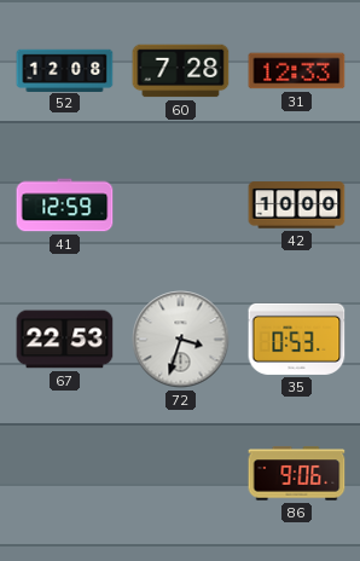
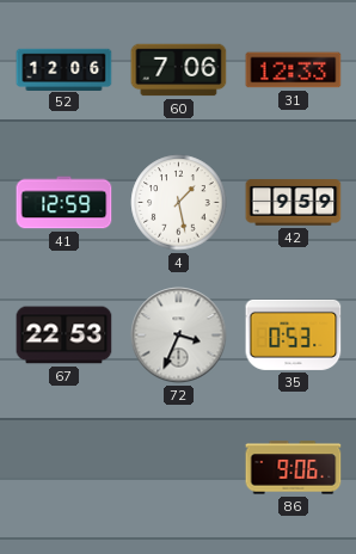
52: 12:08 -> 12:06 (65, 69)
60: 7:28 -> 7:06 (179, 70)
4: none -> 1:28 (179, 203)
42: 10:00 -> 9:59 (294, 203)
72: 3:33 -> 3:34 (179, 336)
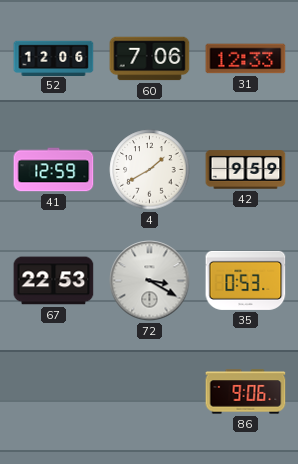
4: 1:28 -> 1:40 (150, 170)
72: 3:34 -> 3:20 (150, 281)
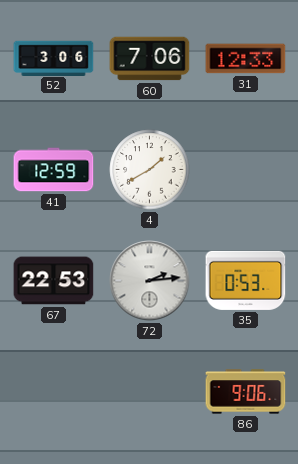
52: 12:06 -> 3:06 (54, 58)
42: 9:59 -> none (246, 170)
72: 3:20 -> 2:14 (150, 281)
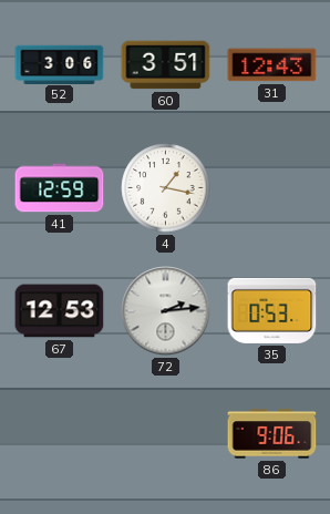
60: 7:06 -> 3:51 (166, 65)
31: 12:33 -> 12:43 (272, 65)
4: 1:40 -> 1:17 (166, 188)
67: 22:53 -> 12:53 (60, 311)
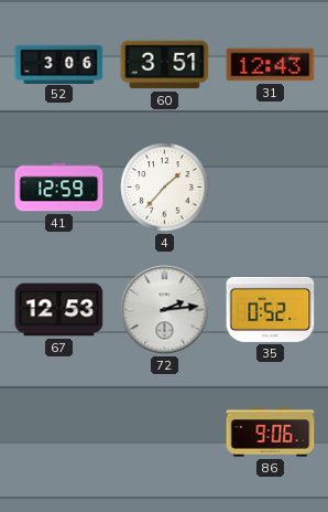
4: 1:17 -> 1:37 (165, 188)
35: 0:53 -> 0:52 (271, 309)
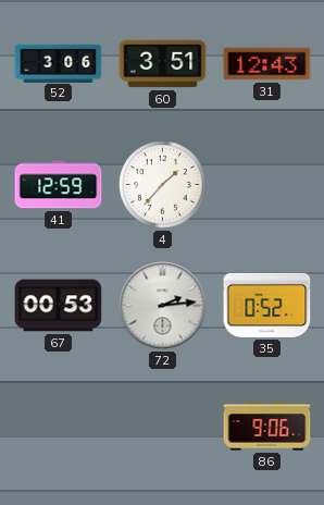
67: 12:53 -> 00:53 (59, 306)
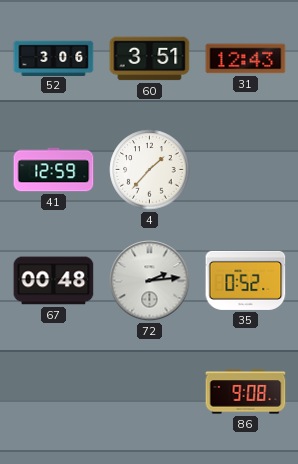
67: 00:53 -> 00:48 (54, 281)
86: 9:06 -> 9:08 (246, 392)
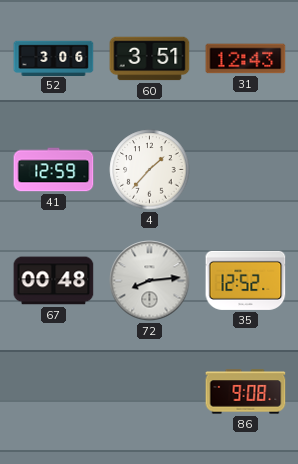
72: 2:14 -> 8:14 (150, 281)
35: 0:52 -> 12:52 (246, 280)
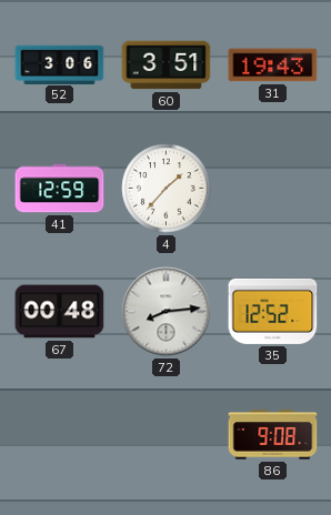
31: 12:43 -> 19:43 (273, 65)
